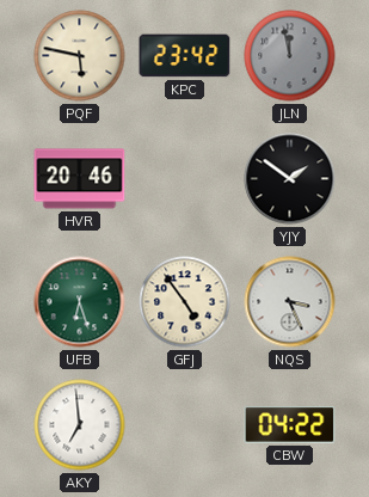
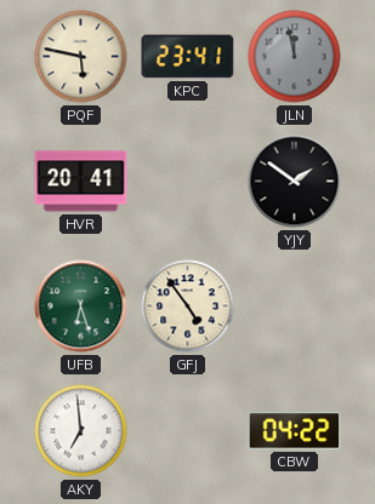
KPC: 23:42 -> 23:41 (188, 57)
HVR: 20:46 -> 20:41 (81, 182)
NQS: 3:26 -> none (290, 302)
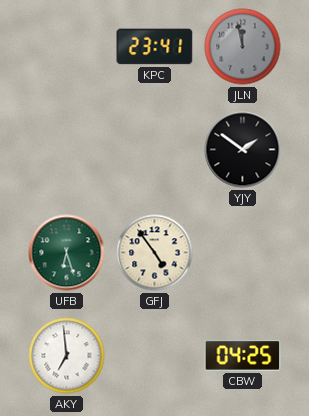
PQF: 5:47 -> none (81, 57)
HVR: 20:41 -> none (81, 182)
CBW: 04:22 -> 04:25 (243, 356)
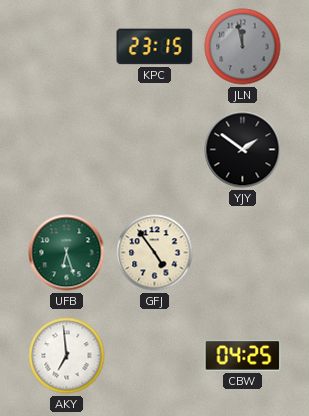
KPC: 23:41 -> 23:15 (155, 47)
